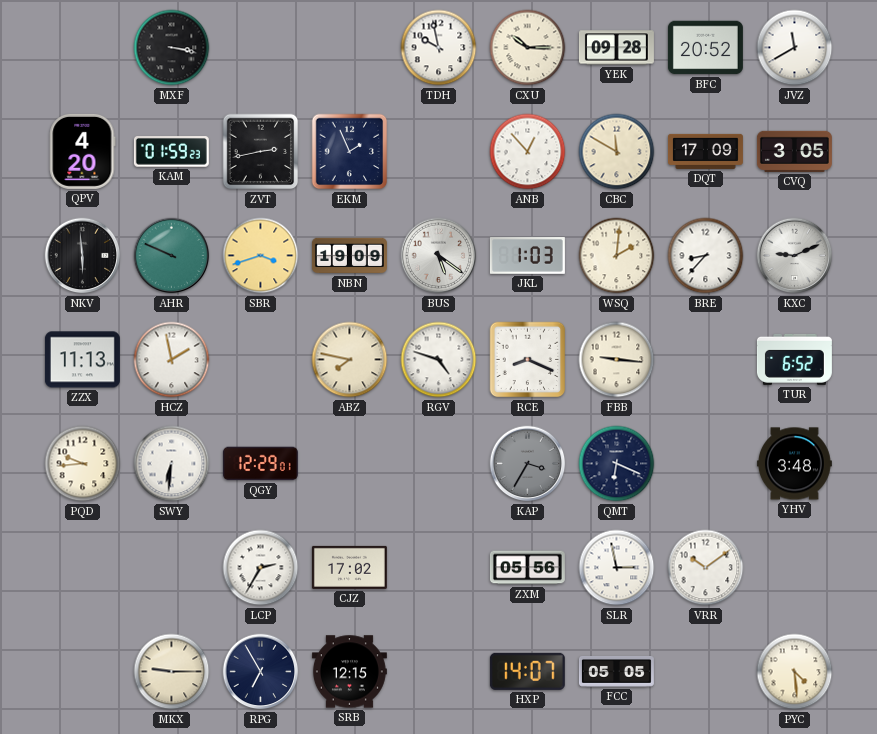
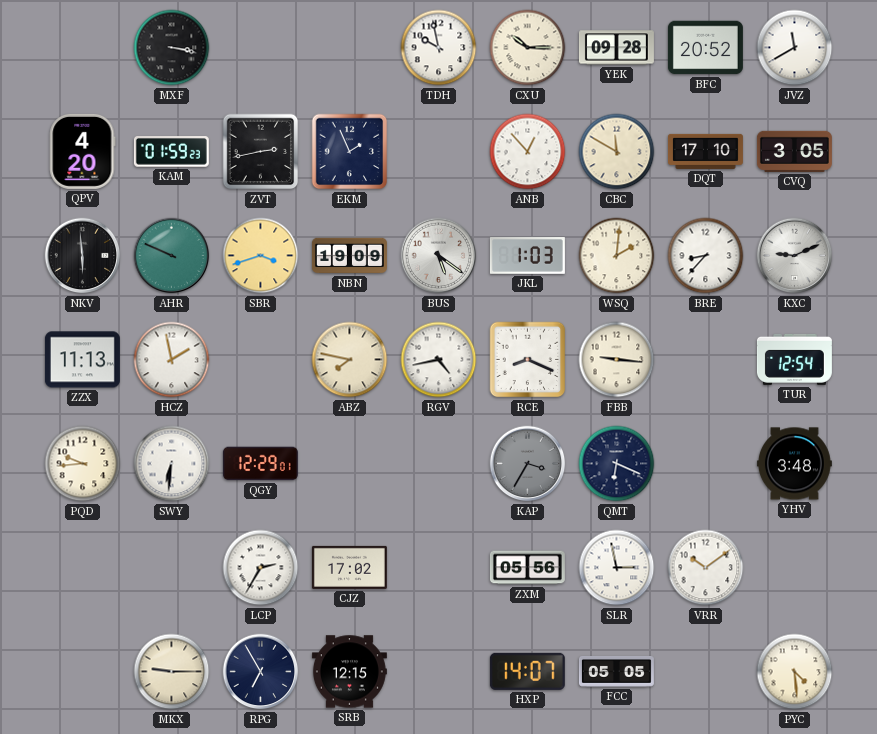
DQT: 17:09 -> 17:10 (705, 151)
RGV: 4:48 -> 4:43 (439, 360)
TUR: 6:52 -> 12:54 (794, 359)
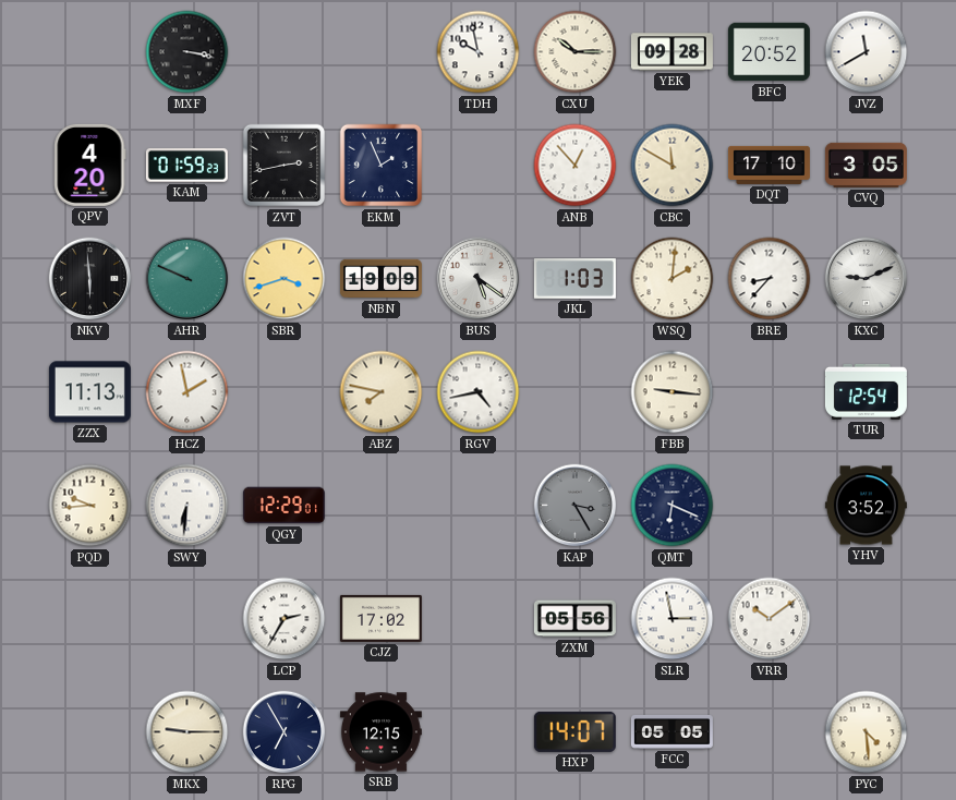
RCE: 8:19 -> none (528, 360)
KAP: 3:35 -> 3:25 (576, 506)
YHV: 3:48 -> 3:52 (866, 506)
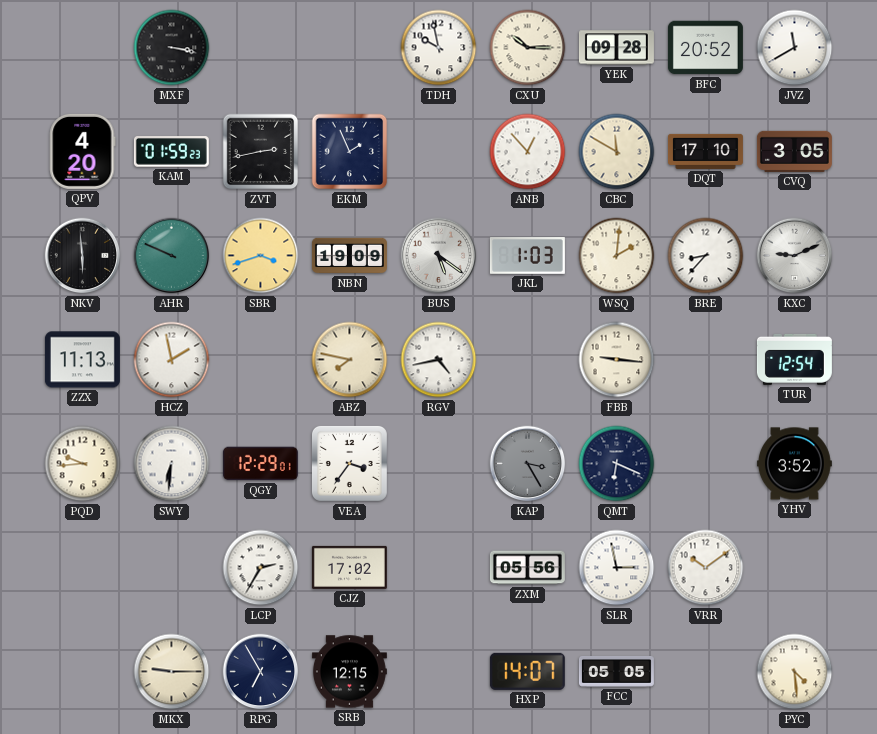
VEA: none -> 3:36 (349, 463)
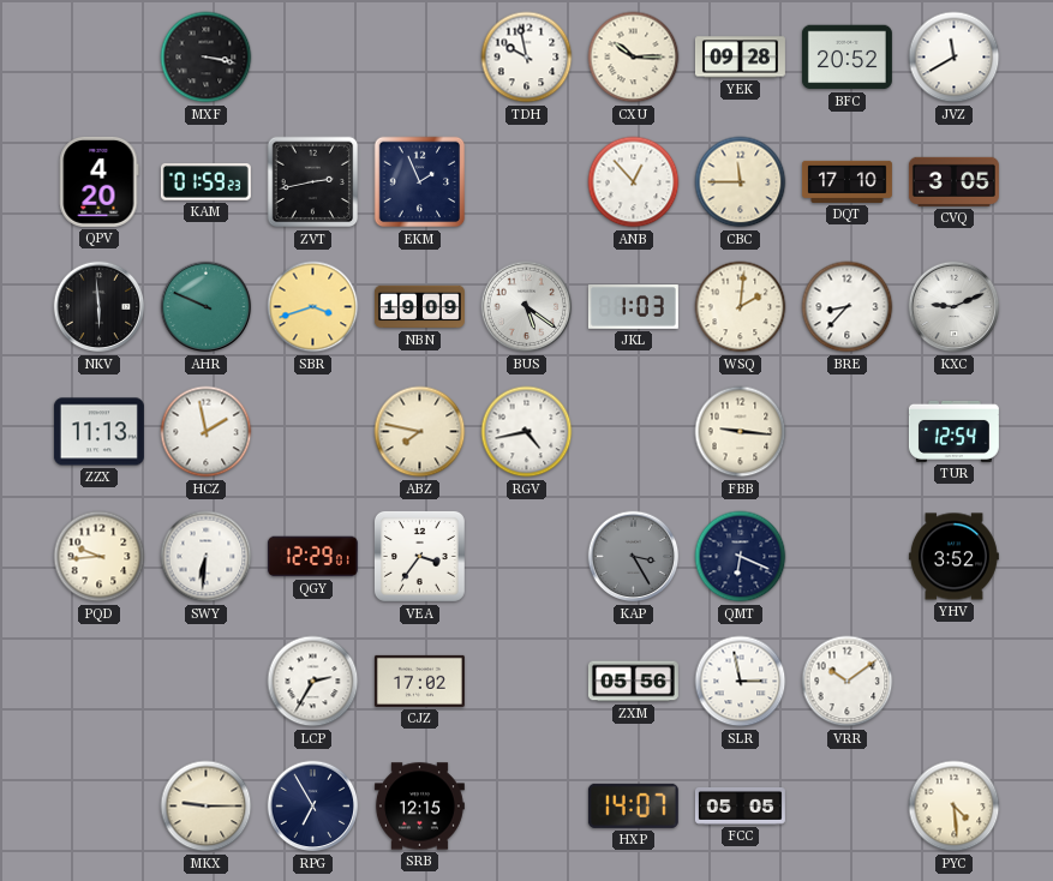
CBC: 11:50 -> 11:45 (741, 182)
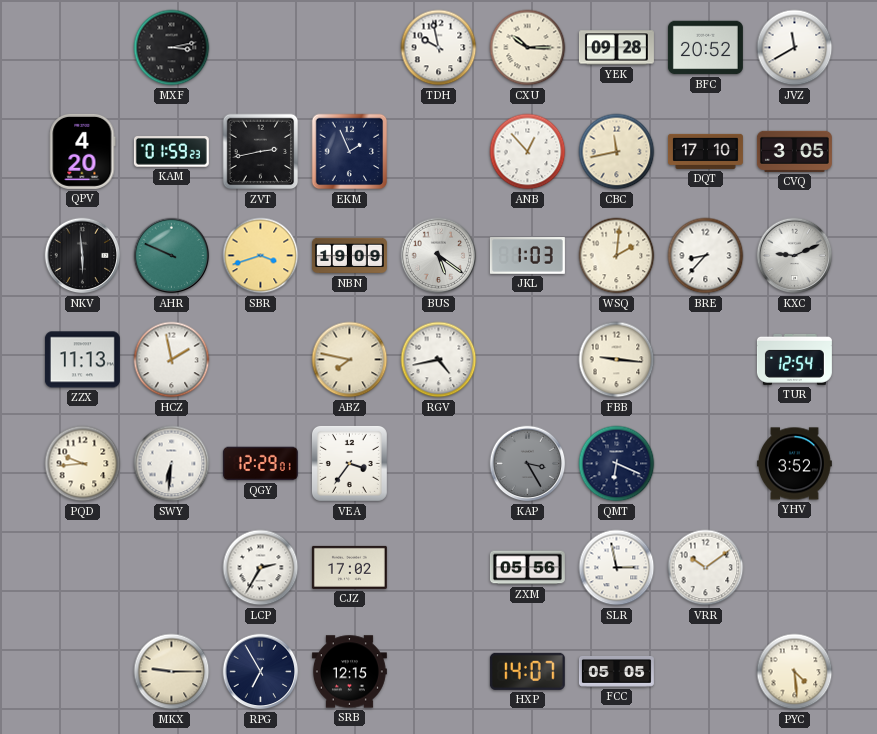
MXF: 3:17 -> 3:13 (172, 48)
CBC: 11:45 -> 11:43 (617, 152)
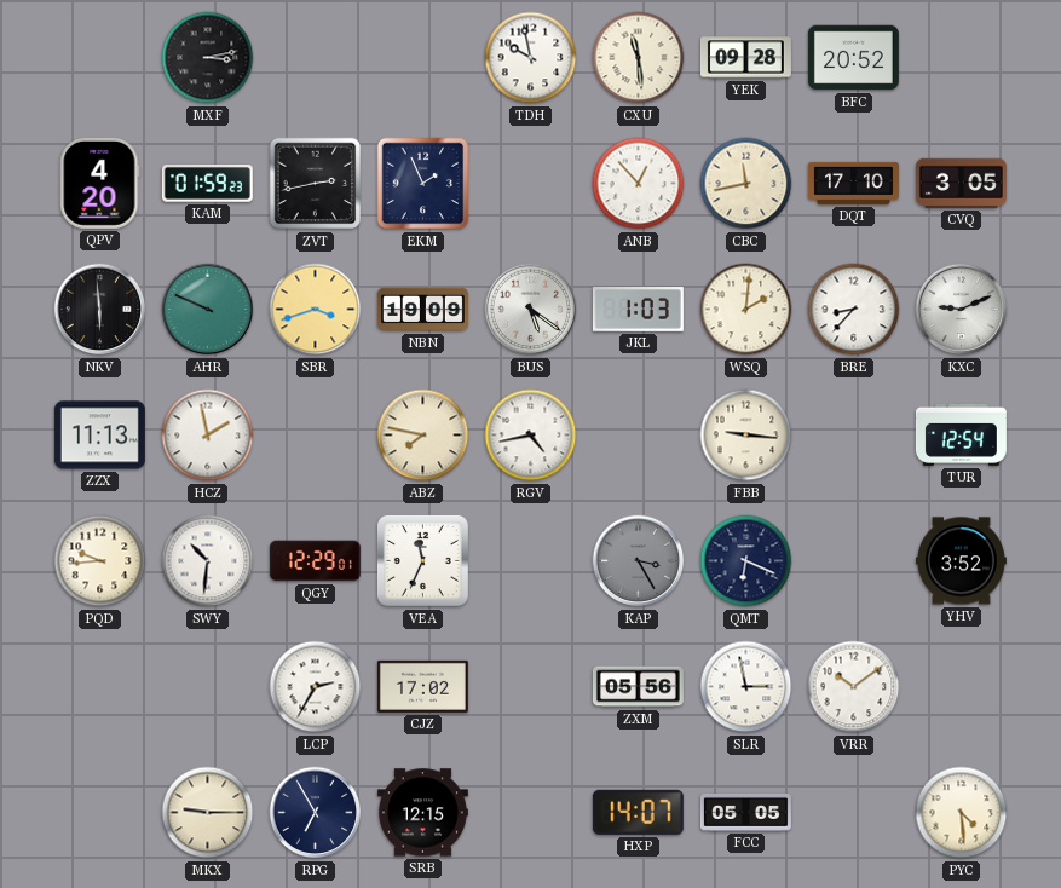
CXU: 10:15 -> 11:29 (639, 58)
JVZ: 11:40 -> none (795, 48)
SWY: 6:31 -> 10:31 (208, 561)
VEA: 3:36 -> 11:34 (422, 560)
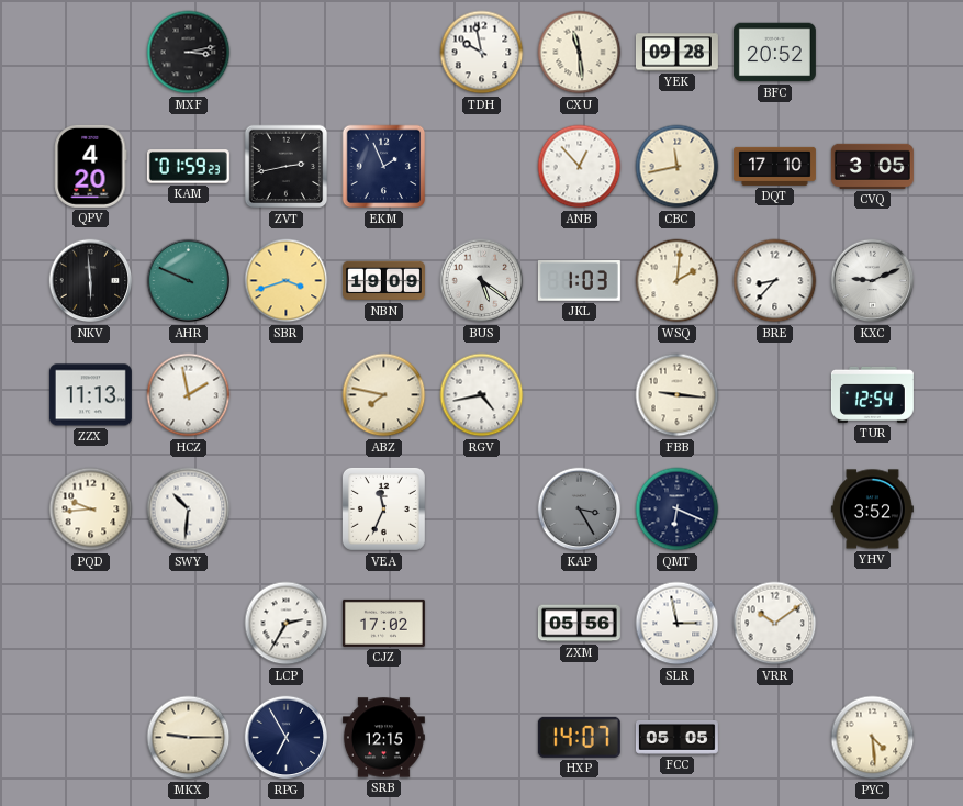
QGY: 12:29 -> none (315, 561)
